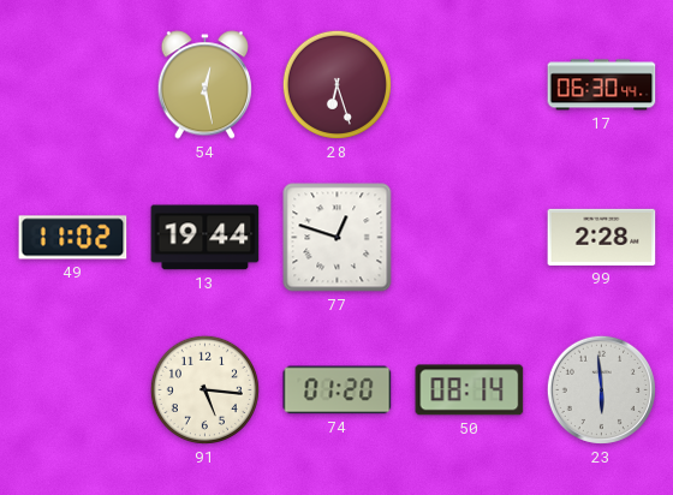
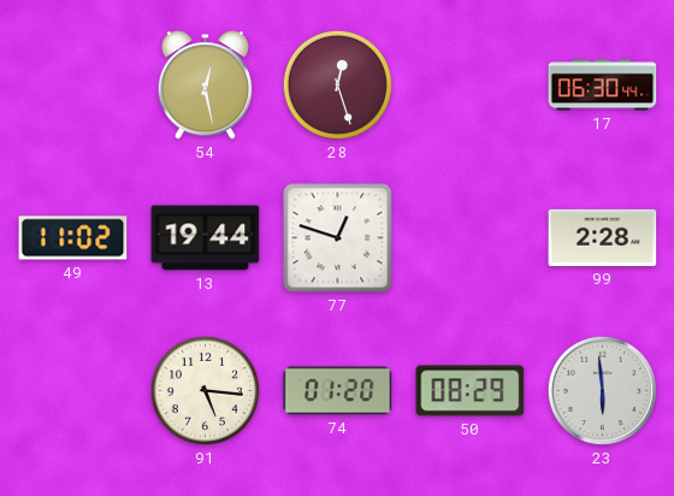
28: 6:27 -> 12:27 (337, 84)
50: 08:14 -> 08:29 (471, 391)
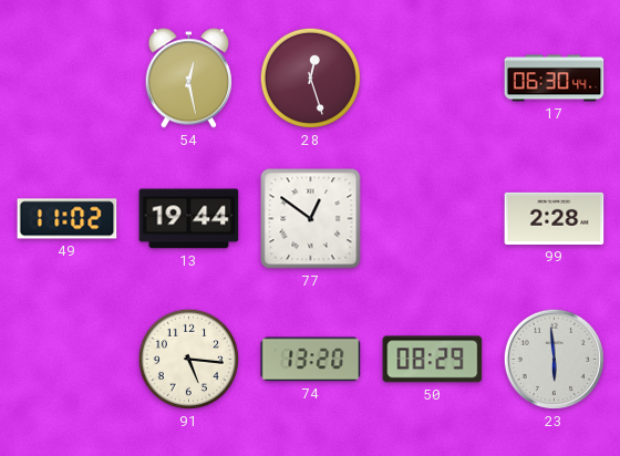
77: 12:48 -> 12:51 (311, 219)
74: 01:20 -> 13:20 (311, 360)
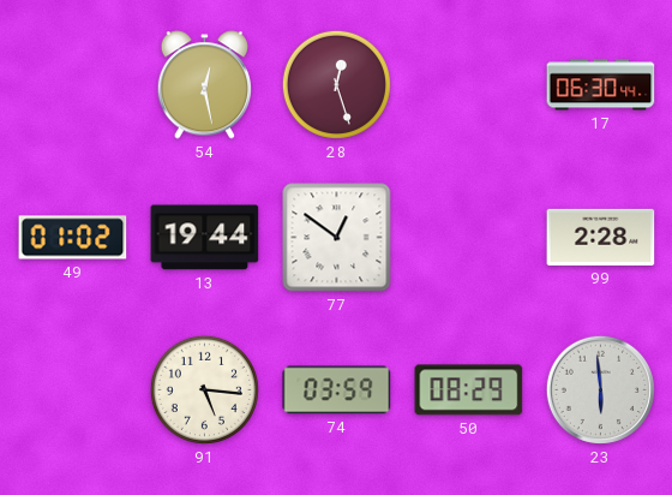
49: 11:02 -> 01:02 (73, 238)
74: 13:20 -> 03:59 (337, 390)
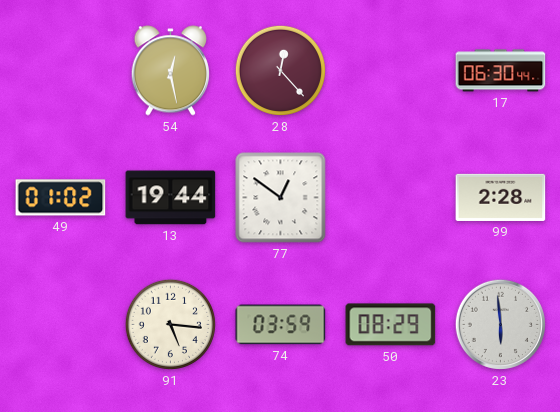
28: 12:27 -> 12:23 (280, 70)
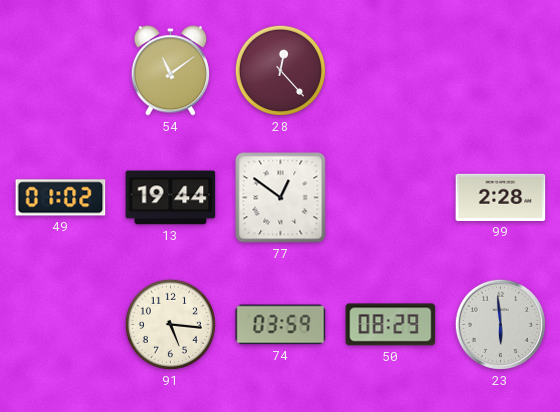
54: 12:28 -> 11:09 (170, 71)
17: 06:30 -> none (501, 71)
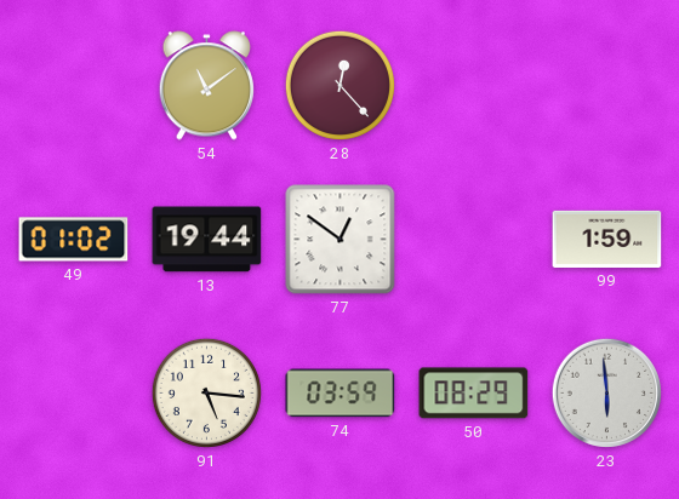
99: 2:28 -> 1:59 (607, 239)
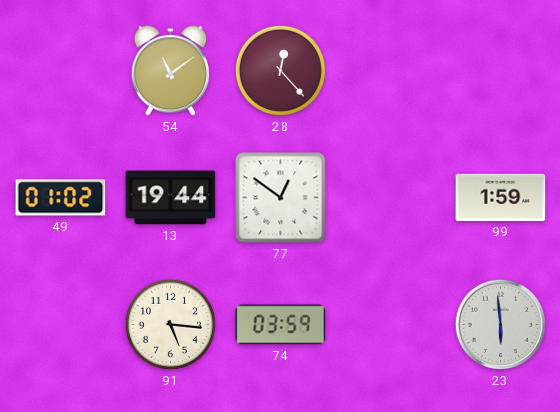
50: 08:29 -> none (474, 394)
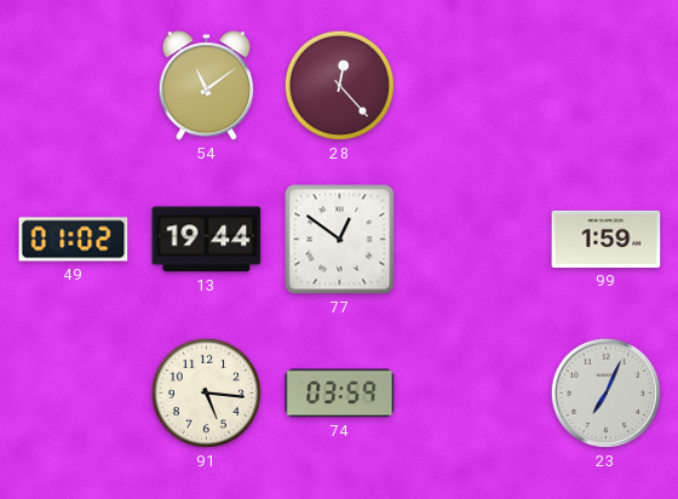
23: 5:59 -> 7:04 (605, 392)
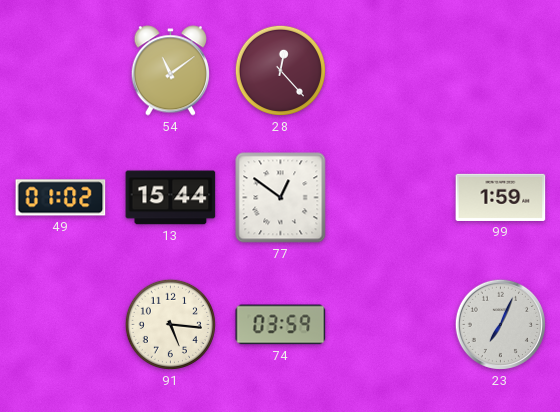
13: 19:44 -> 15:44 (171, 198)
